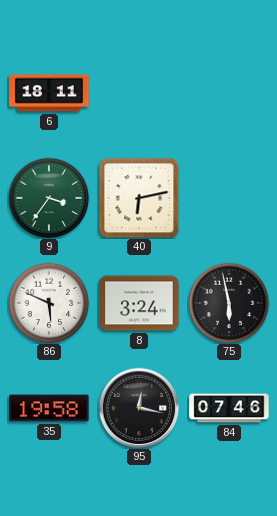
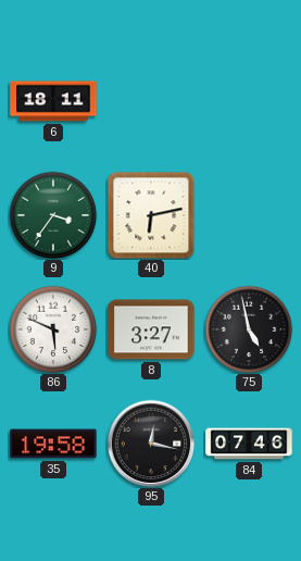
8: 3:24 -> 3:27 (151, 329)
75: 5:58 -> 4:58 (249, 329)
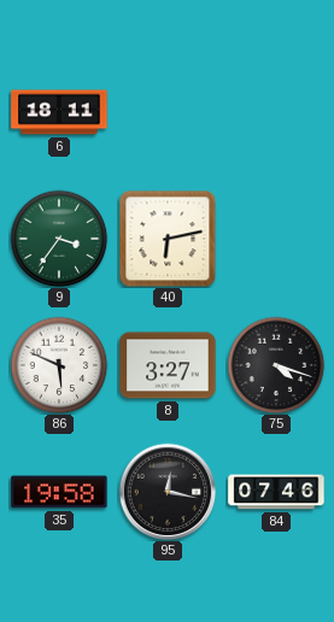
75: 4:58 -> 4:18 (276, 365)
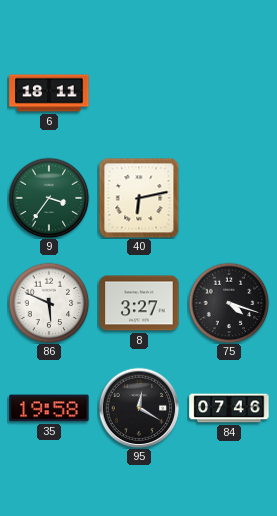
95: 12:17 -> 12:20 (139, 408)
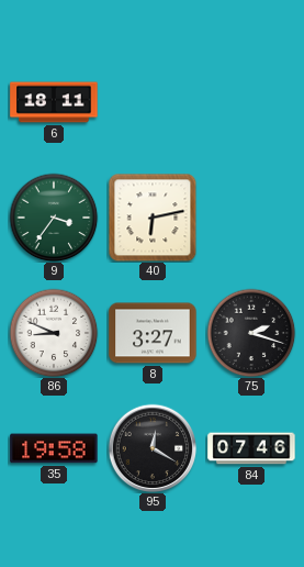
86: 5:49 -> 8:49 (54, 333)
75: 4:18 -> 2:18 (251, 333)
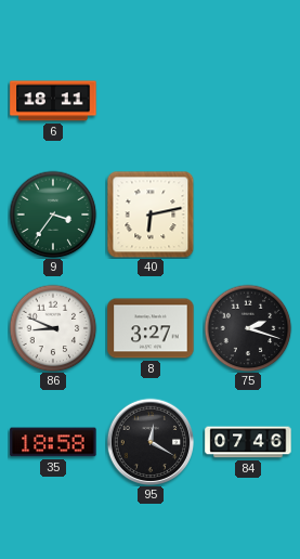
35: 19:58 -> 18:58 (53, 442)
